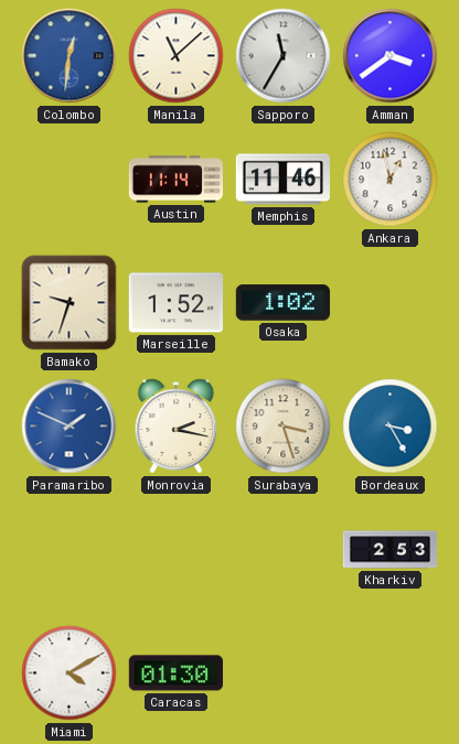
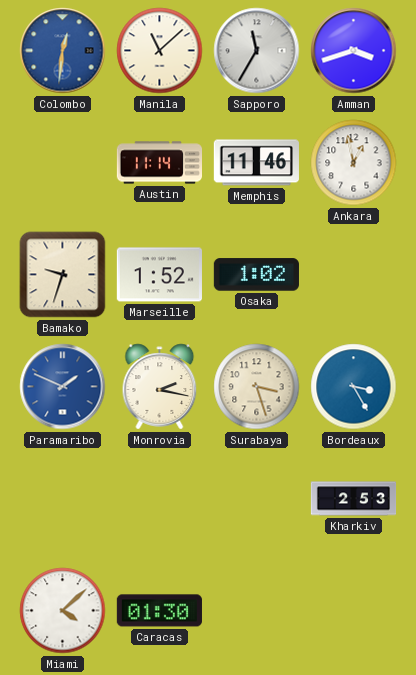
Amman: 3:39 -> 3:42 (354, 51)
Miami: 4:10 -> 4:08 (63, 611)
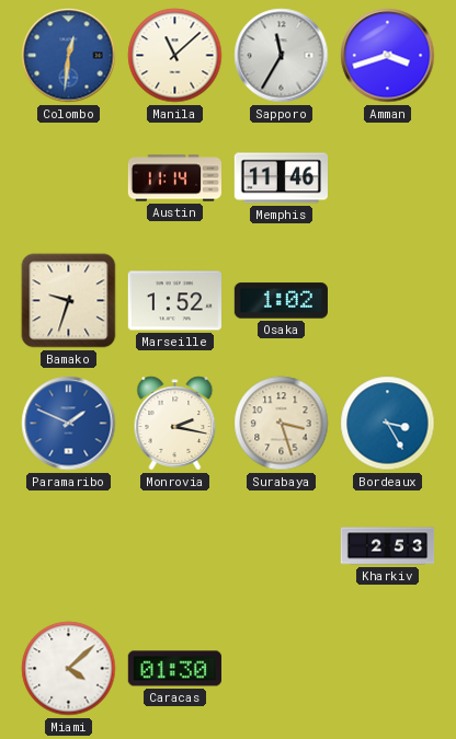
Ankara: 12:58 -> none (354, 163)
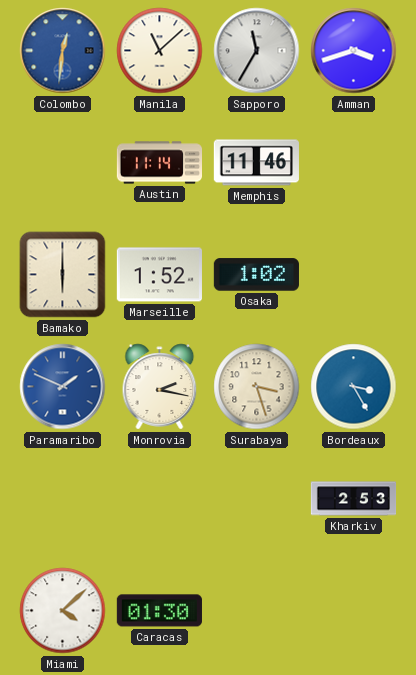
Bamako: 9:33 -> 6:00 (63, 275)
